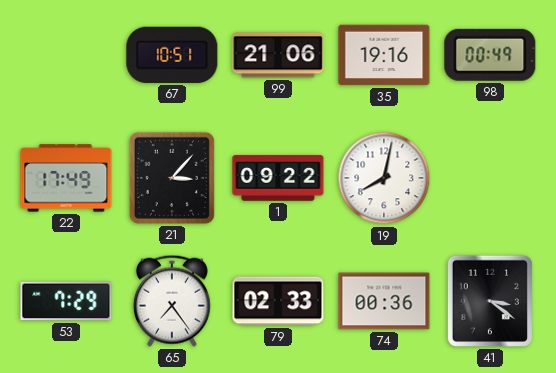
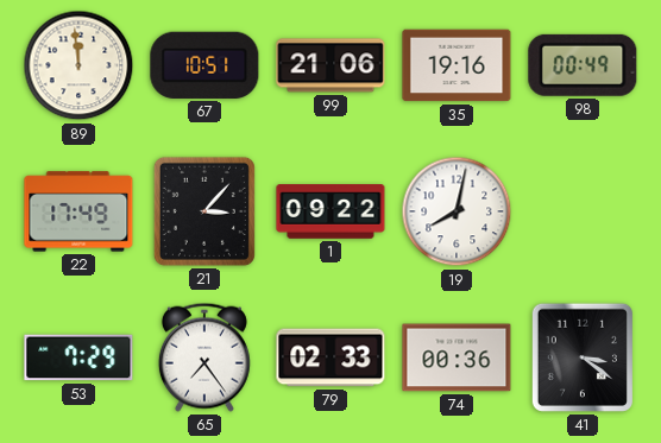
89: none -> 11:59 (78, 65)
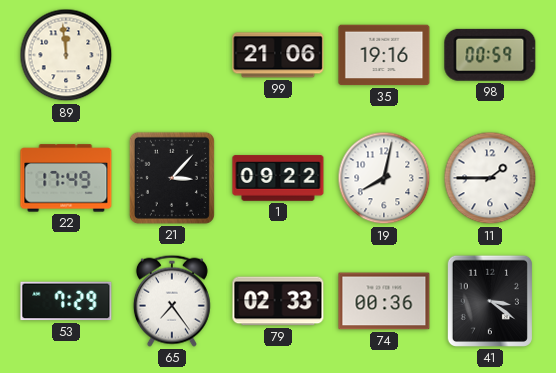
67: 10:51 -> none (204, 65)
98: 00:49 -> 00:59 (490, 55)
11: none -> 1:45 (490, 178)
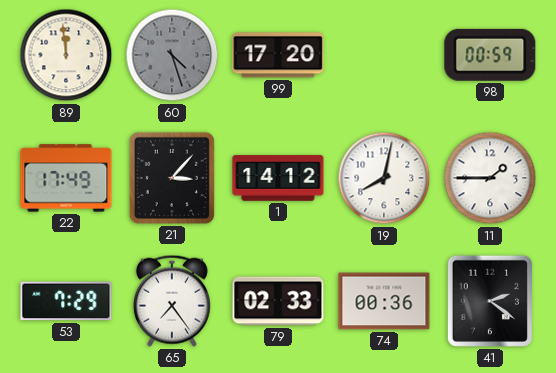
60: none -> 4:27 (172, 55)
99: 21:06 -> 17:20 (278, 55)
35: 19:16 -> none (384, 55)
1: 09:22 -> 14:12 (278, 178)
41: 3:21 -> 2:21 (490, 301)
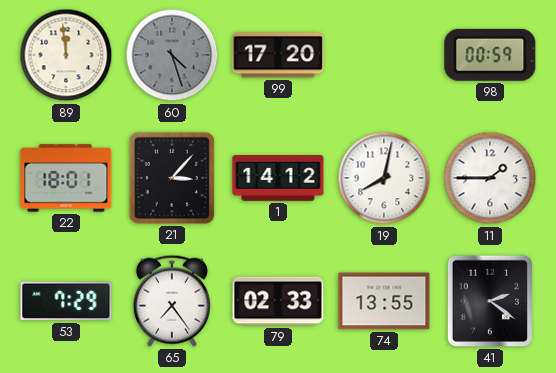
22: 17:49 -> 18:01 (66, 178)
74: 00:36 -> 13:55 (384, 301)
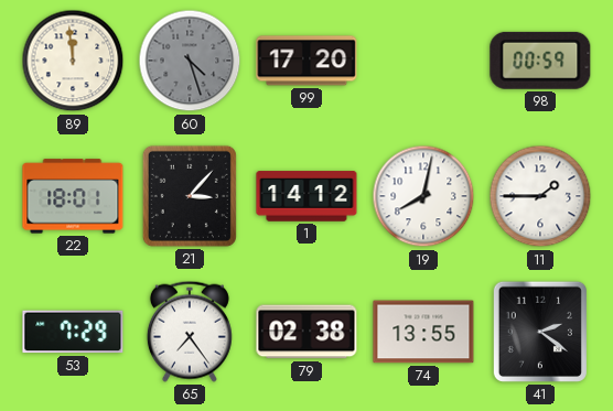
79: 02:33 -> 02:38 (306, 332)
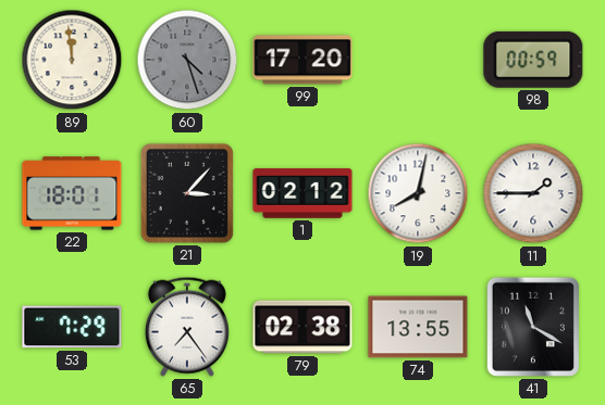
1: 14:12 -> 02:12 (302, 193)
41: 2:21 -> 11:20 (533, 327)
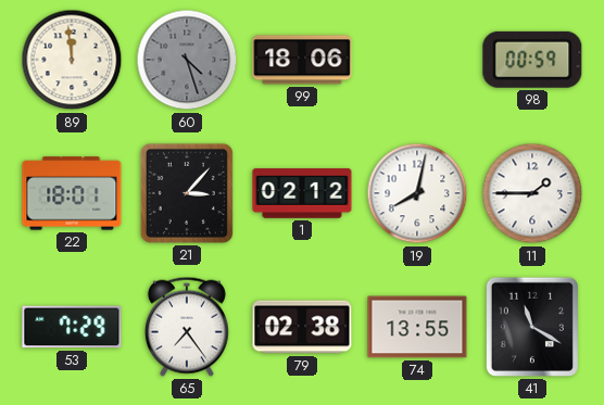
99: 17:20 -> 18:06 (302, 60)
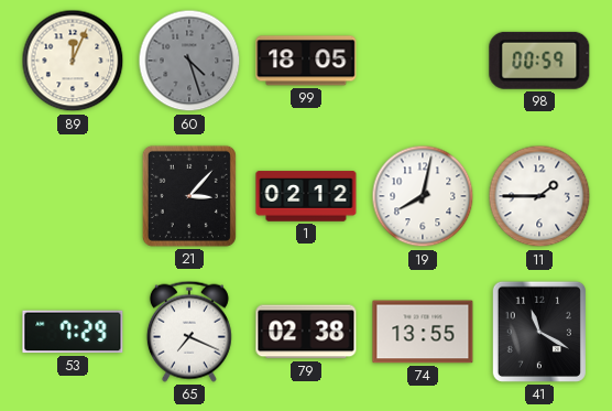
89: 11:59 -> 12:04 (73, 61)
99: 18:06 -> 18:05 (306, 61)
22: 18:01 -> none (72, 193)
65: 7:24 -> 7:19 (189, 332)
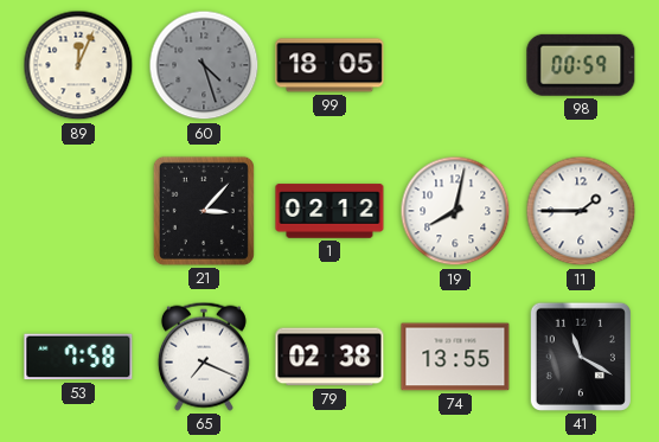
53: 7:29 -> 7:58 (78, 357)
